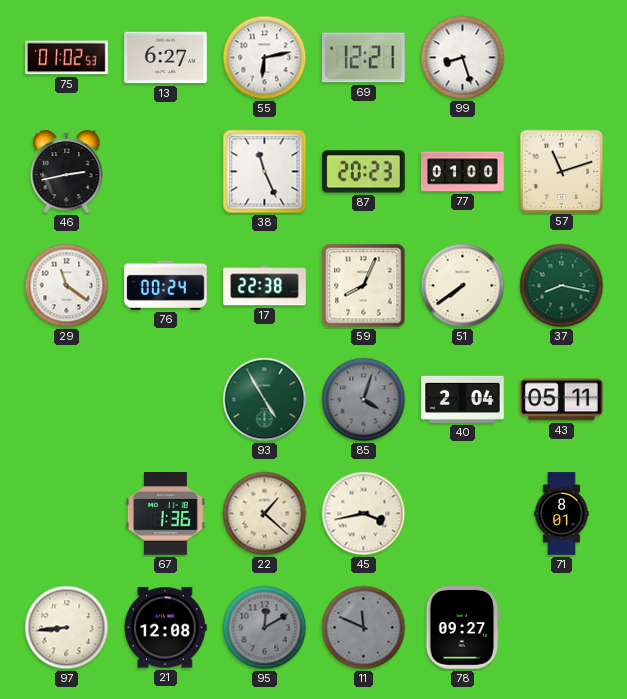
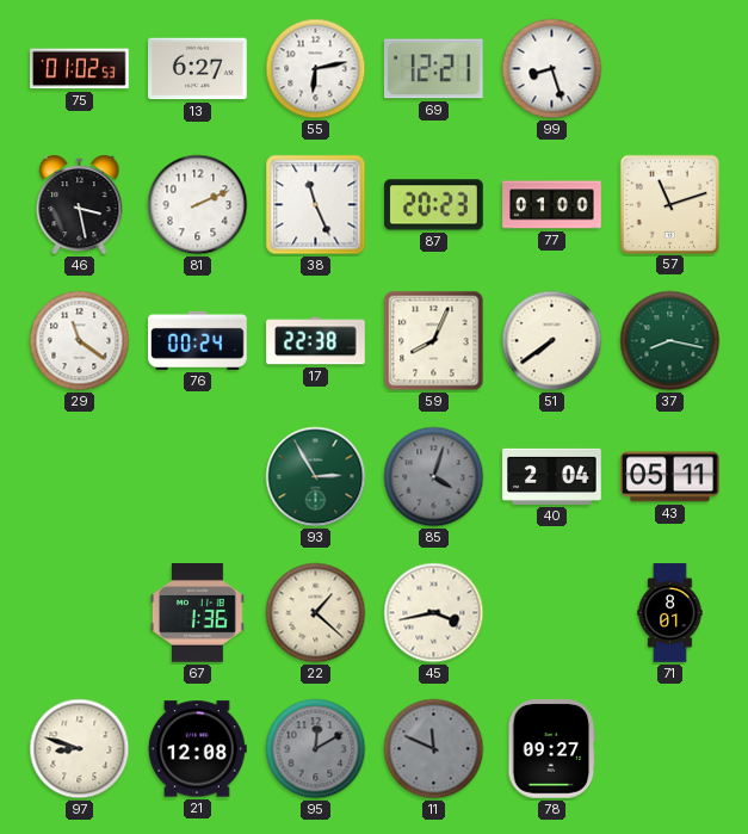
46: 2:43 -> 3:28 (80, 206)
81: none -> 2:11 (198, 205)
93: 4:55 -> 2:55 (316, 477)
97: 8:44 -> 8:48 (80, 749)
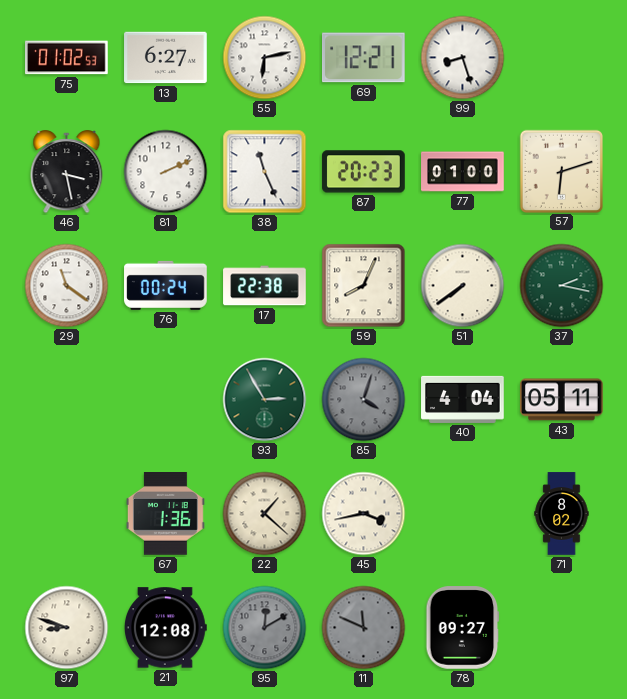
57: 11:12 -> 6:12 (561, 171)
37: 8:17 -> 2:17 (562, 286)
40: 2:04 -> 4:04 (463, 399)
71: 8:01 -> 8:02 (562, 514)
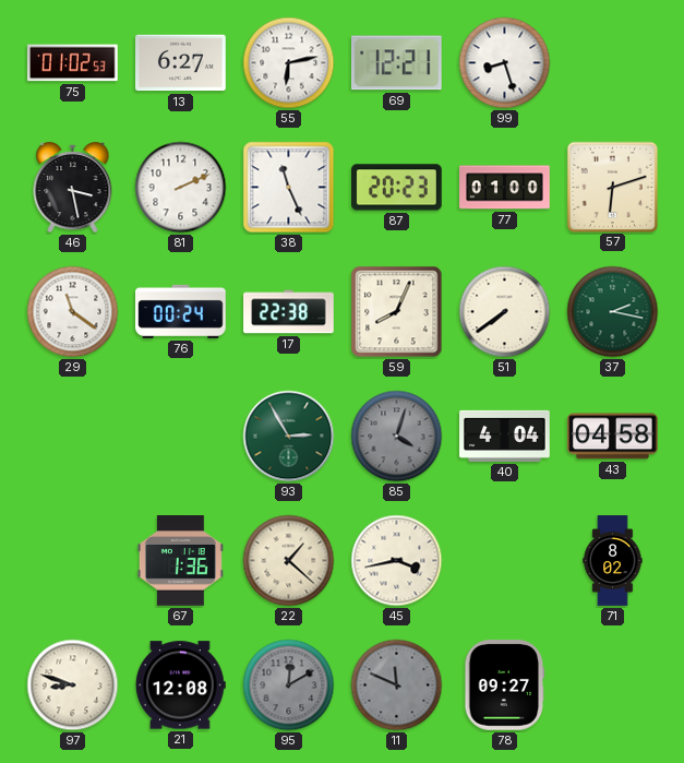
43: 05:11 -> 04:58 (613, 437)
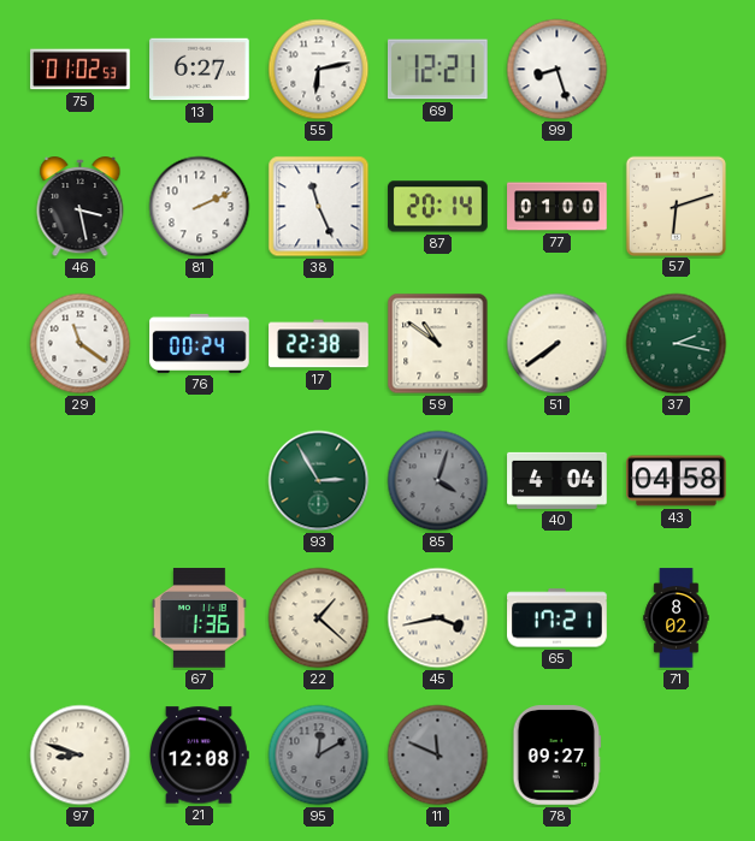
87: 20:23 -> 20:14 (438, 207)
59: 8:04 -> 10:51 (438, 344)
65: none -> 17:21 (558, 618)
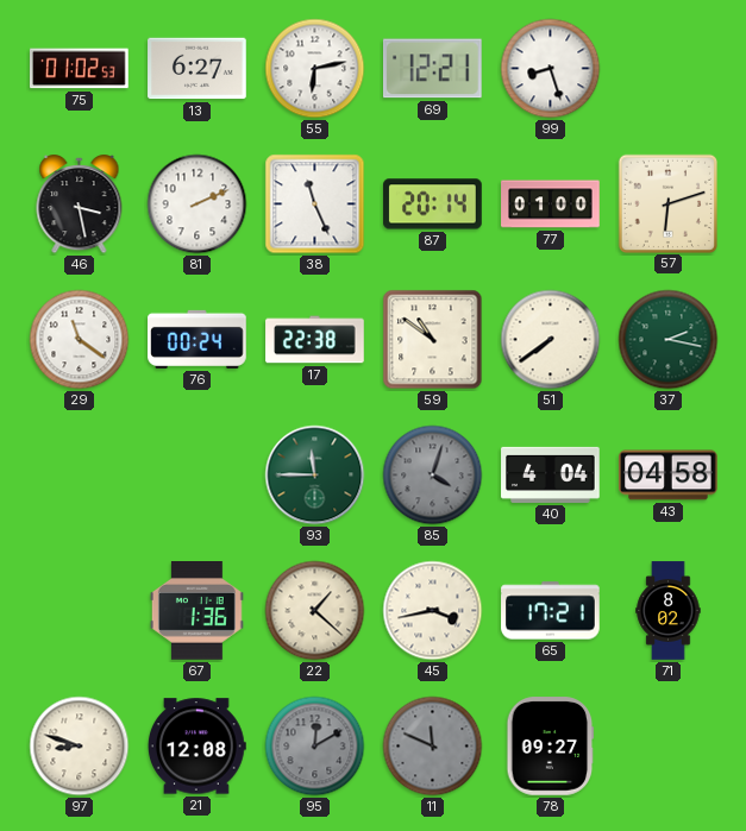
93: 2:55 -> 11:45 (315, 476)
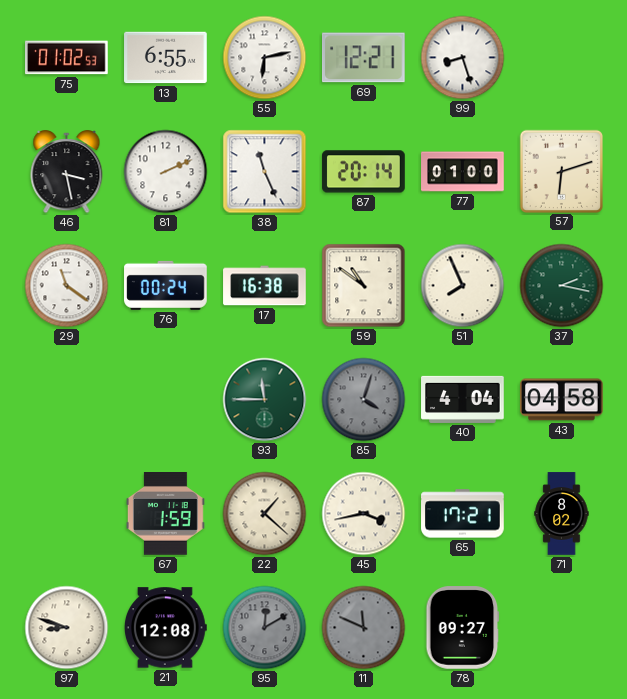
13: 6:27 -> 6:55 (166, 58)
17: 22:38 -> 16:38 (265, 286)
51: 7:39 -> 7:56 (463, 286)
67: 1:36 -> 1:59 (165, 514)
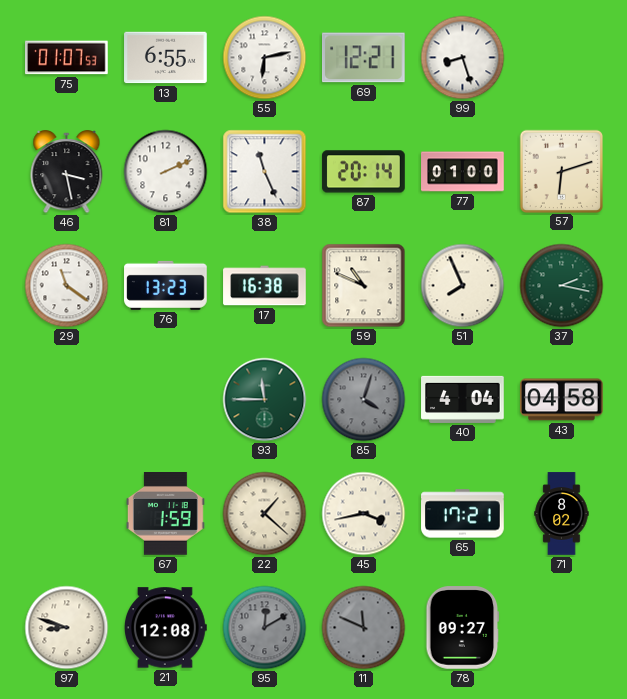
75: 01:02 -> 01:07 (67, 58)
76: 00:24 -> 13:23 (166, 285)
59: 10:51 -> 10:49 (364, 286)
